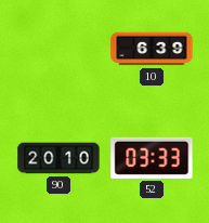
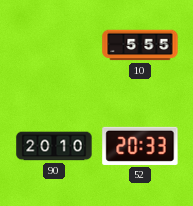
10: 6:39 -> 5:55 (140, 45)
52: 03:33 -> 20:33 (140, 146)
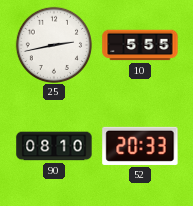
25: none -> 2:43 (53, 44)
90: 20:10 -> 08:10 (54, 146)
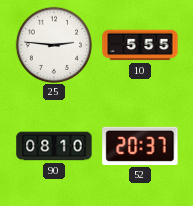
25: 2:43 -> 2:46 (53, 44)
52: 20:33 -> 20:37 (140, 146)
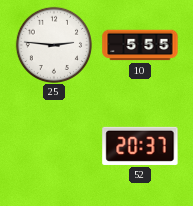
90: 08:10 -> none (54, 146)
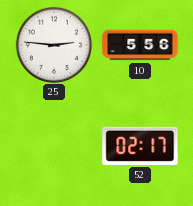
10: 5:55 -> 5:56 (140, 45)
52: 20:37 -> 02:17 (140, 146)
